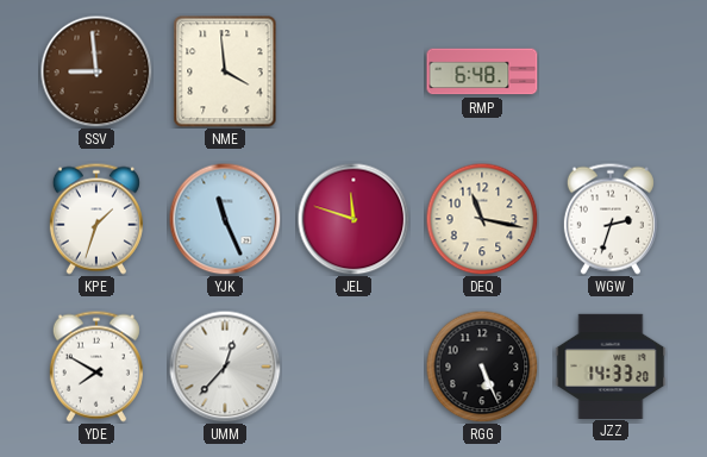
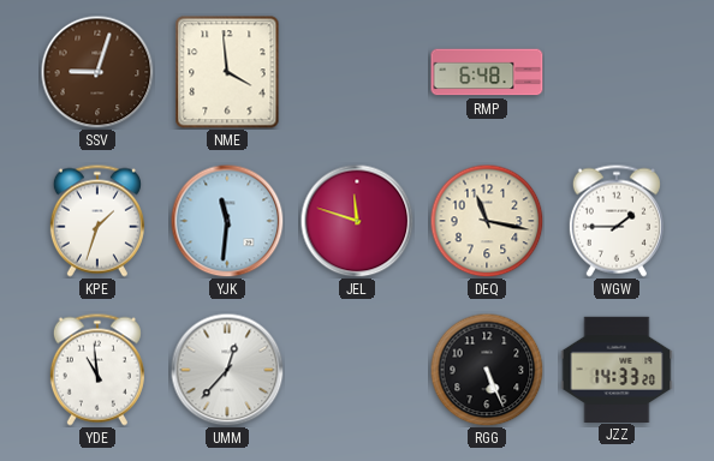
SSV: 8:59 -> 9:03 (97, 72)
YJK: 11:26 -> 11:31 (227, 221)
WGW: 2:33 -> 1:45 (617, 221)
YDE: 7:50 -> 10:59 (97, 370)
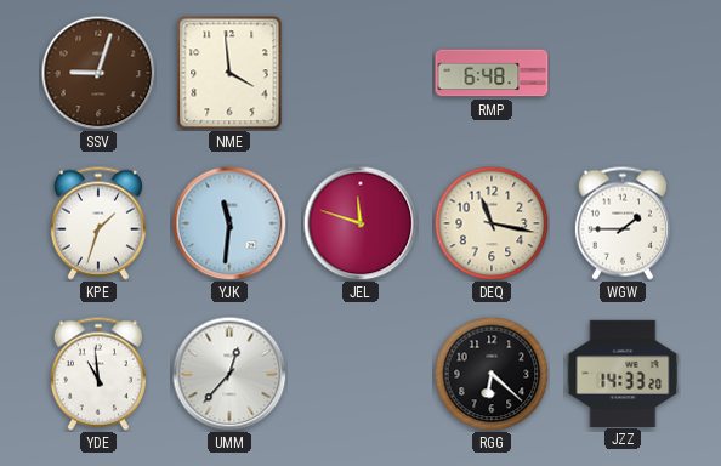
RGG: 5:26 -> 6:22 (492, 374)
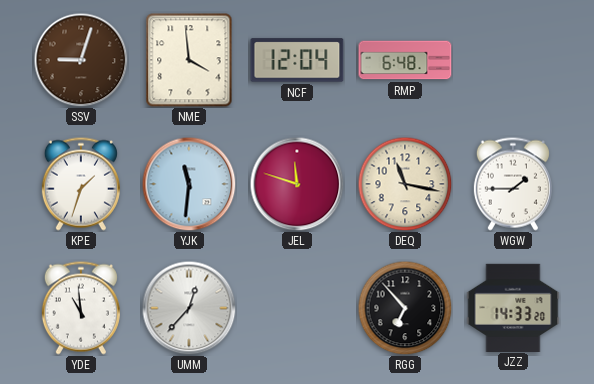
NCF: none -> 12:04 (297, 60)
RGG: 6:22 -> 6:53 (405, 308)
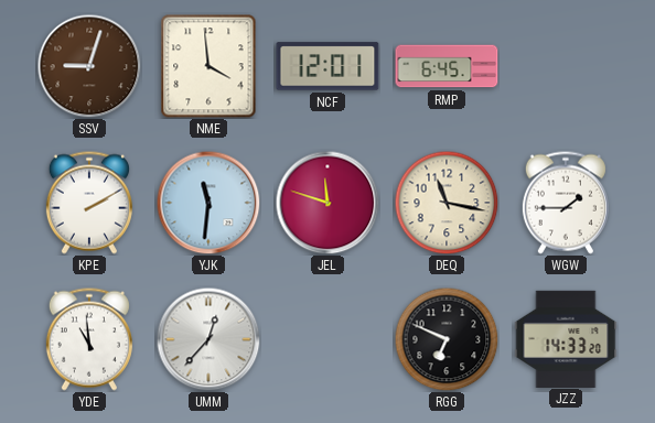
NCF: 12:04 -> 12:01 (327, 66)
RMP: 6:48 -> 6:45 (447, 66)
KPE: 1:33 -> 2:10 (89, 203)
RGG: 6:53 -> 6:49 (447, 339)
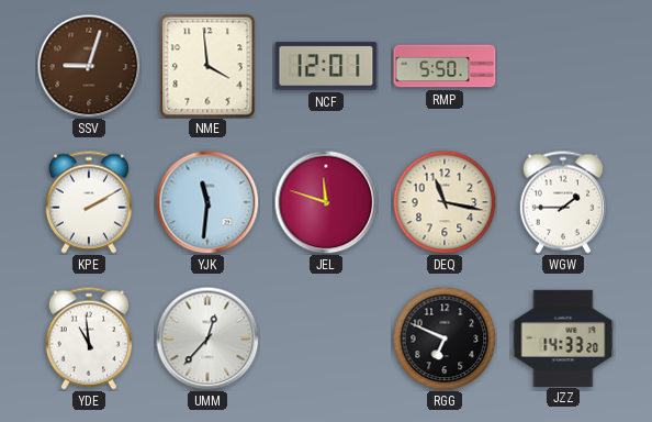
RMP: 6:45 -> 5:50 (445, 66)
